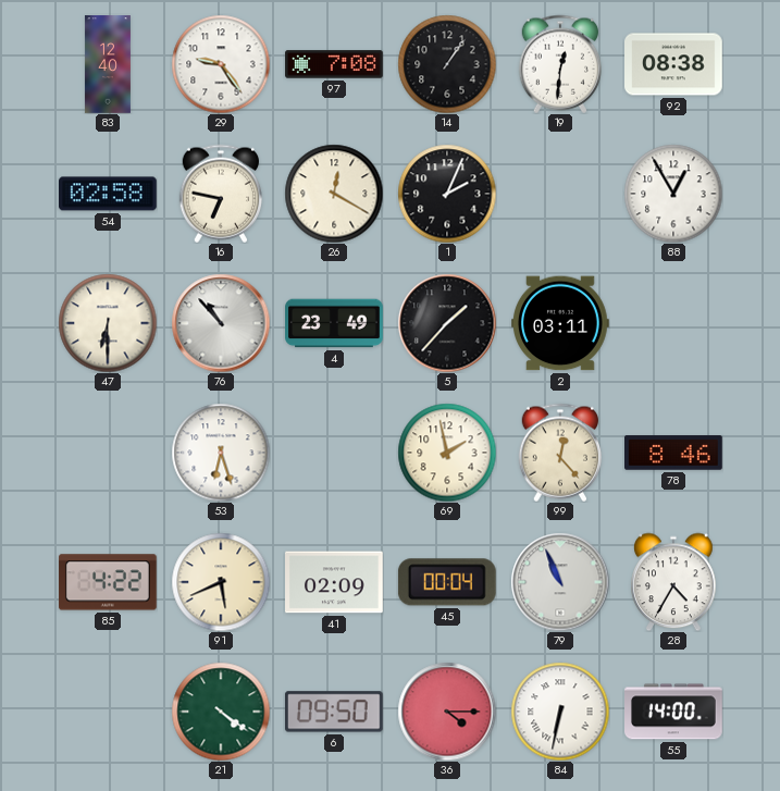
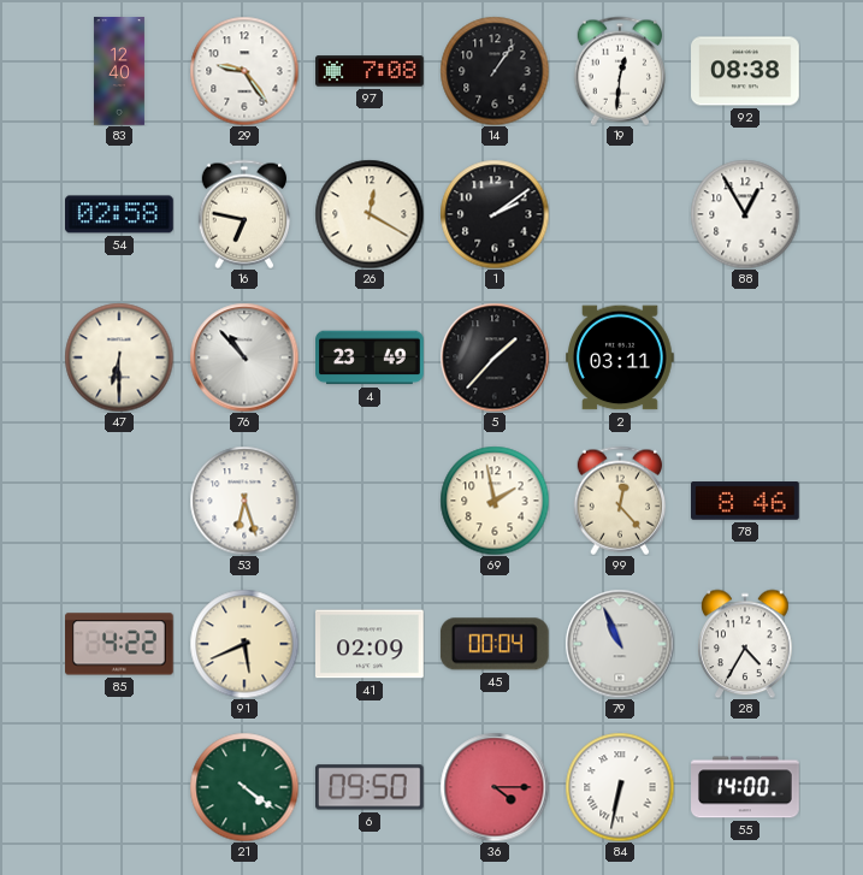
1: 2:04 -> 2:09 (495, 214)
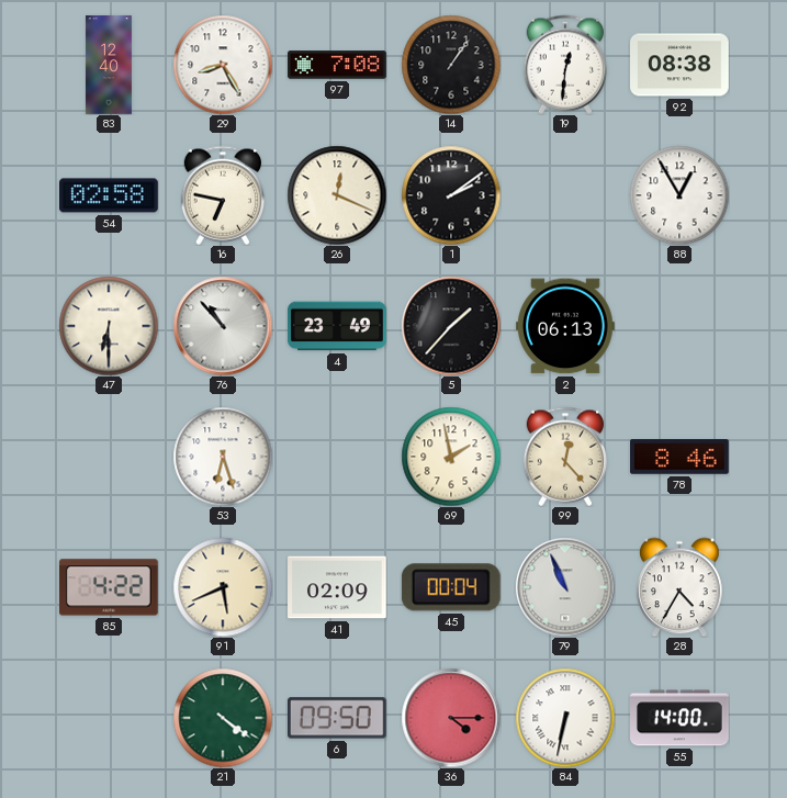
29: 9:24 -> 8:25 (223, 65)
26: 12:20 -> 12:19 (337, 195)
2: 03:11 -> 06:13 (566, 326)
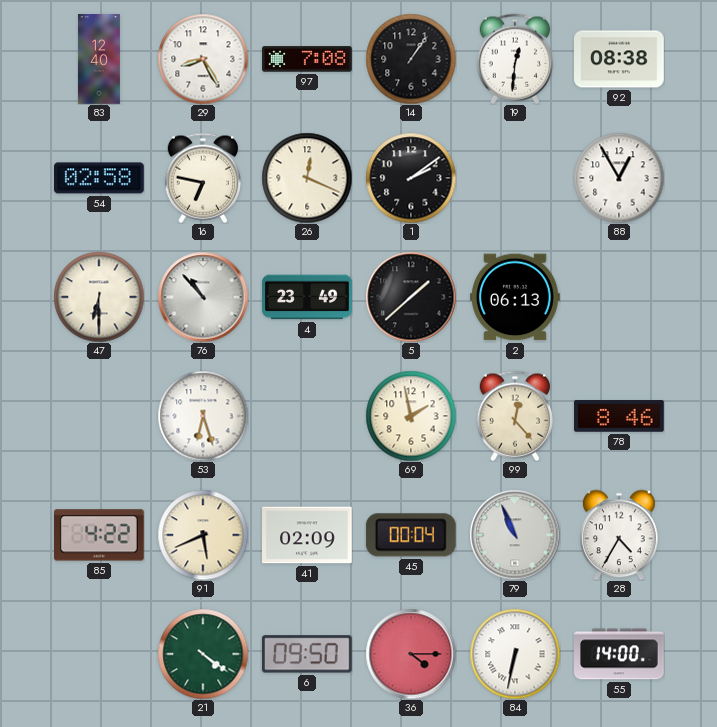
5: 1:37 -> 1:38 (411, 297)
